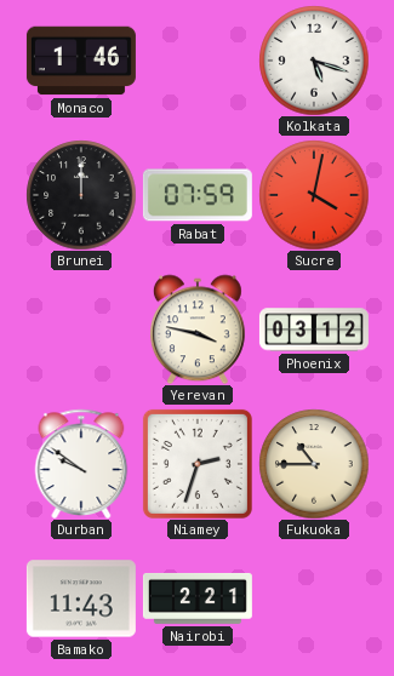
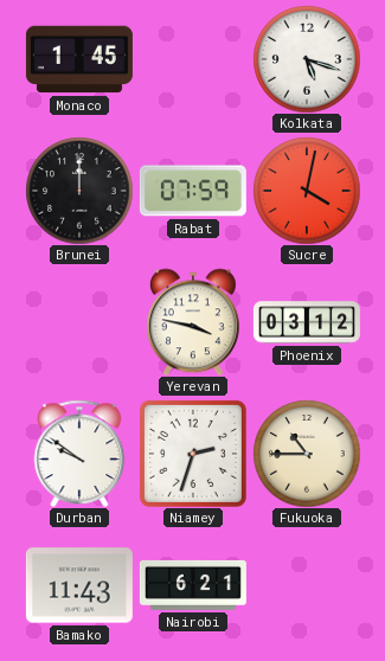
Monaco: 1:46 -> 1:45 (79, 59)
Nairobi: 2:21 -> 6:21 (193, 585)
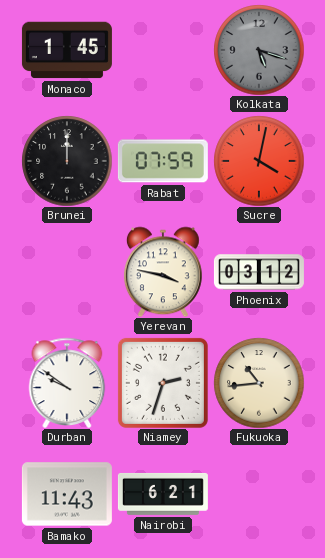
Kolkata dial: white -> grey (259, 50)
Fukuoka: 10:45 -> 10:44 (259, 383)
